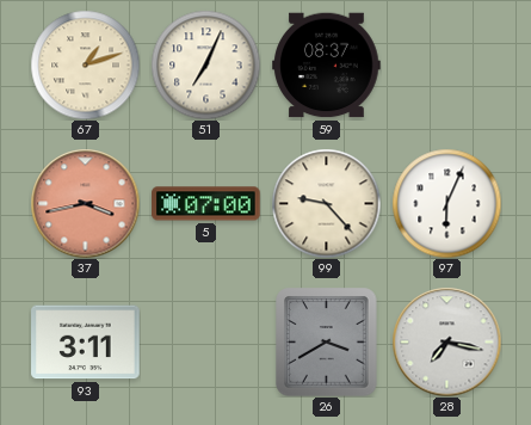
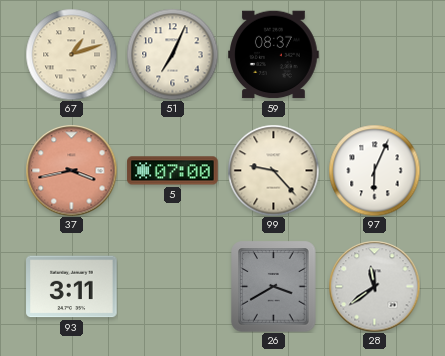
28: 7:17 -> 11:39 (374, 286)
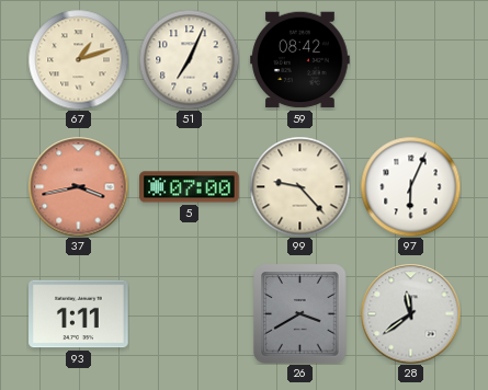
59: 08:37 -> 08:42 (300, 60)
93: 3:11 -> 1:11 (79, 314)
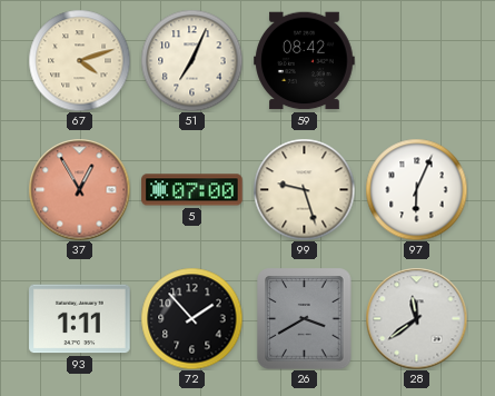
67: 1:12 -> 4:12 (79, 60)
37: 3:43 -> 12:55 (79, 189)
99: 9:23 -> 9:27 (304, 189)
72: none -> 1:53 (191, 318)
